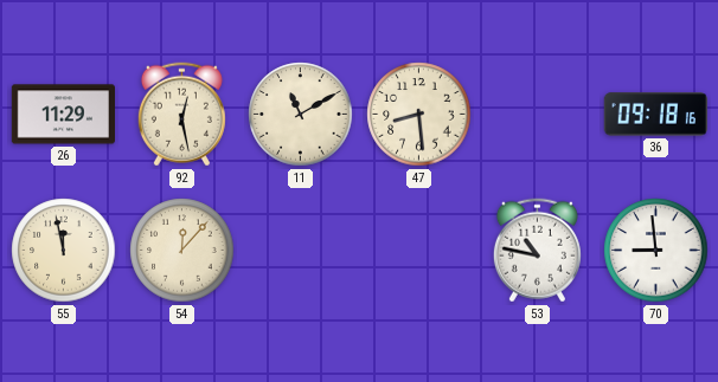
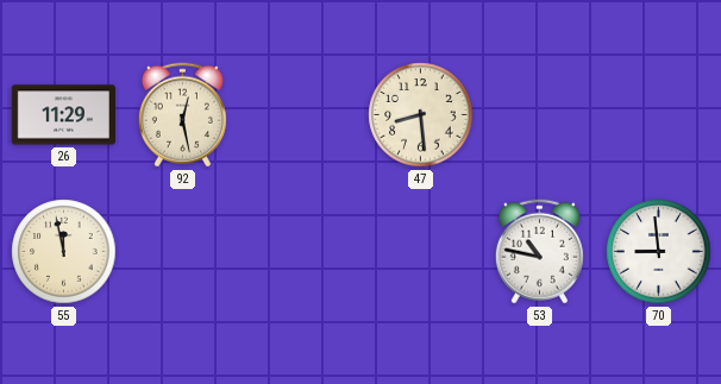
11: 11:10 -> none (301, 115)
36: 09:18 -> none (655, 115)
54: 12:07 -> none (182, 251)
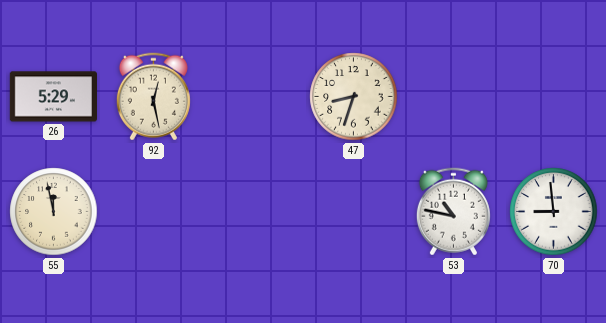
26: 11:29 -> 5:29 (53, 97)
47: 8:29 -> 8:33 (354, 97)
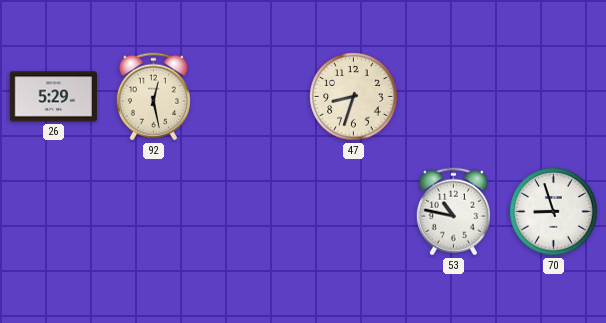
55: 11:58 -> none (54, 212)
70: 8:59 -> 8:57 (554, 212)
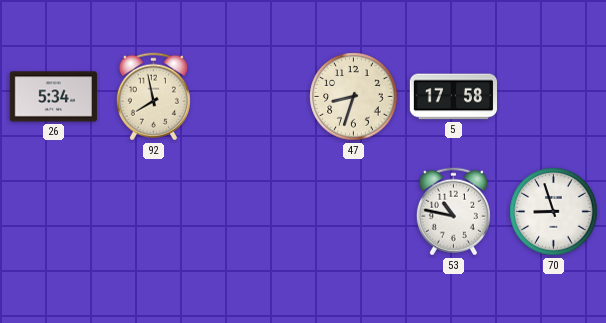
26: 5:29 -> 5:34 (53, 97)
92: 12:28 -> 7:58 (153, 97)
5: none -> 17:58 (453, 97)
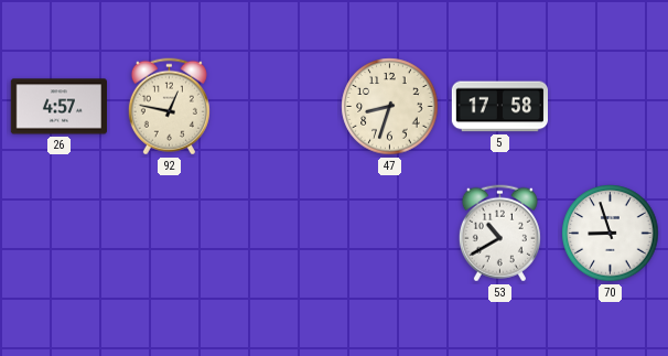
26: 5:34 -> 4:57 (58, 107)
92: 7:58 -> 12:47 (169, 107)
53: 10:47 -> 10:40 (499, 234)
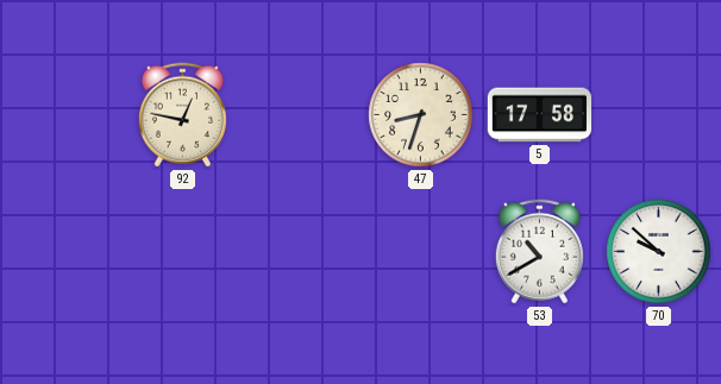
26: 4:57 -> none (58, 107)
70: 8:57 -> 9:52 (659, 252)
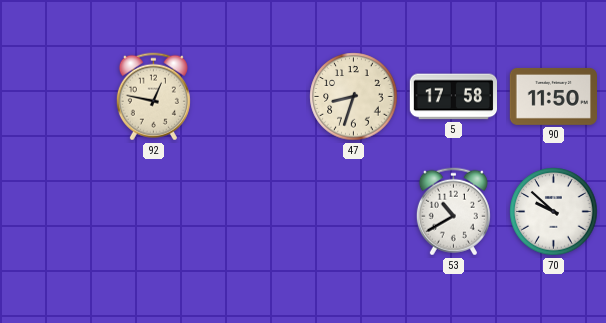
90: none -> 11:50 (553, 96)
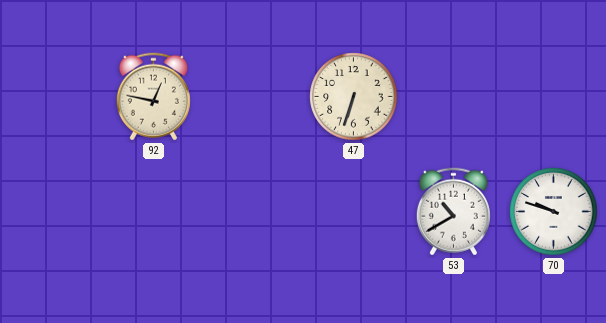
47: 8:33 -> 6:33 (354, 97)
5: 17:58 -> none (453, 97)
90: 11:50 -> none (553, 96)
70: 9:52 -> 9:48 (554, 212)
